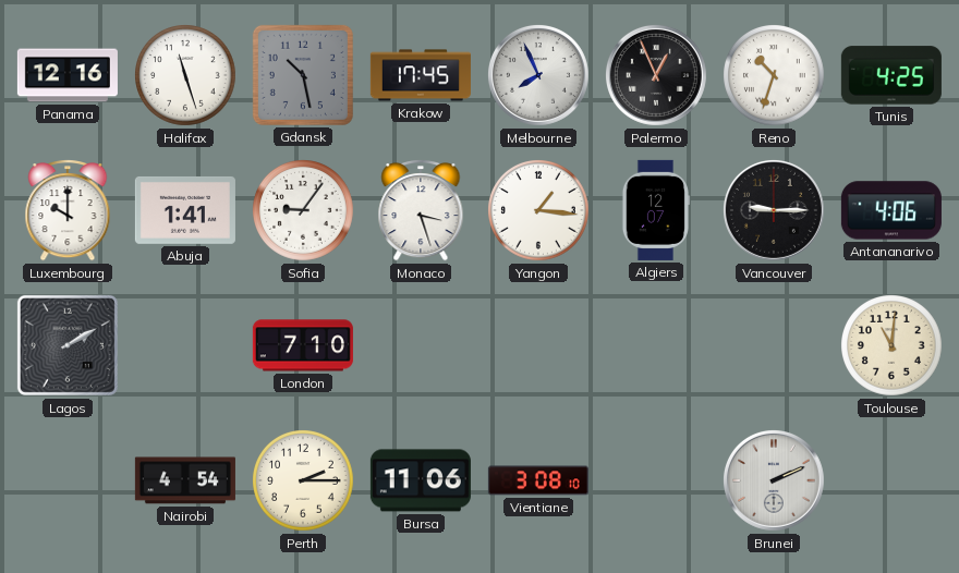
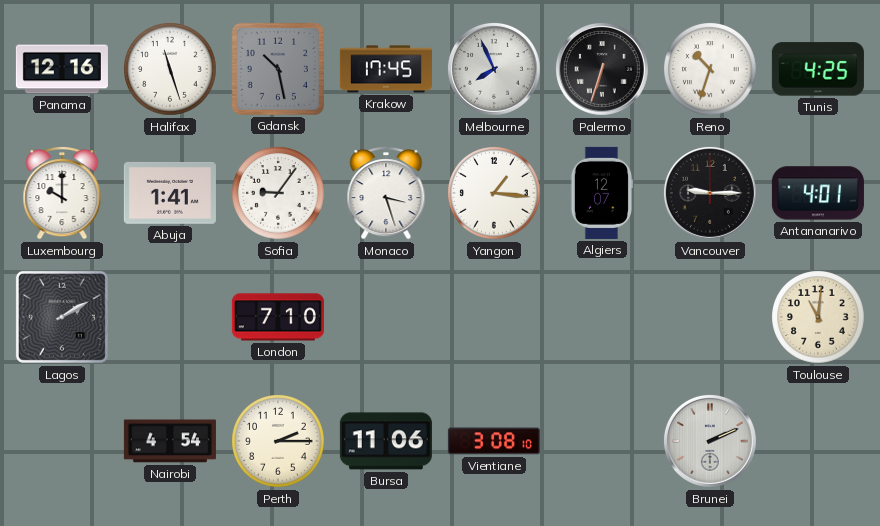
Palermo: 12:56 -> 6:33 (602, 69)
Antananarivo: 4:06 -> 4:01 (818, 193)
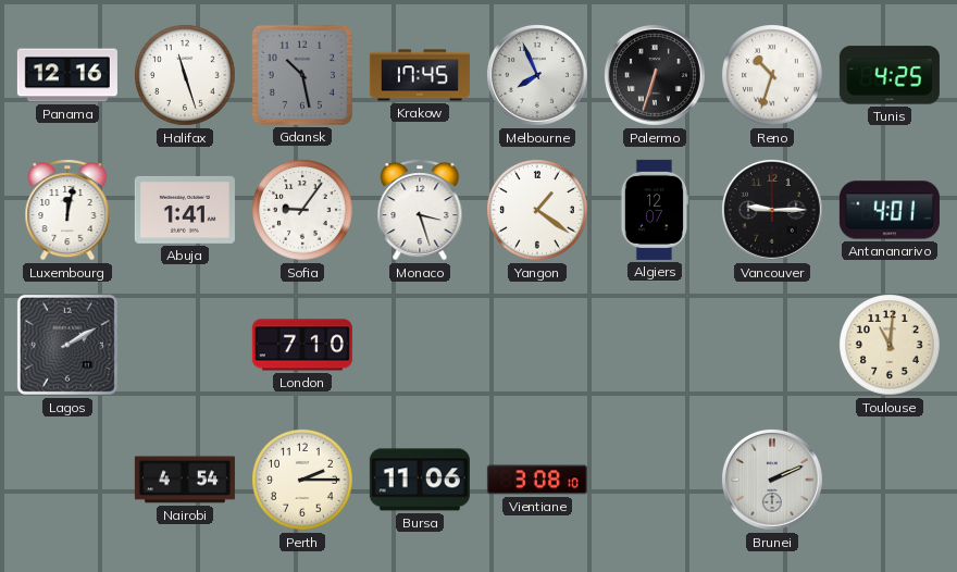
Luxembourg: 10:00 -> 12:02 (67, 211)
Yangon: 1:16 -> 1:21 (538, 211)
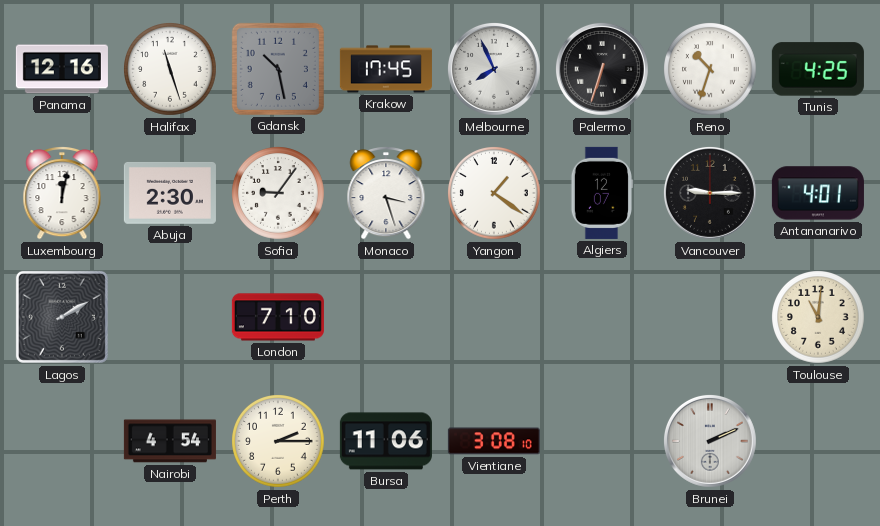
Abuja: 1:41 -> 2:30 (170, 193)
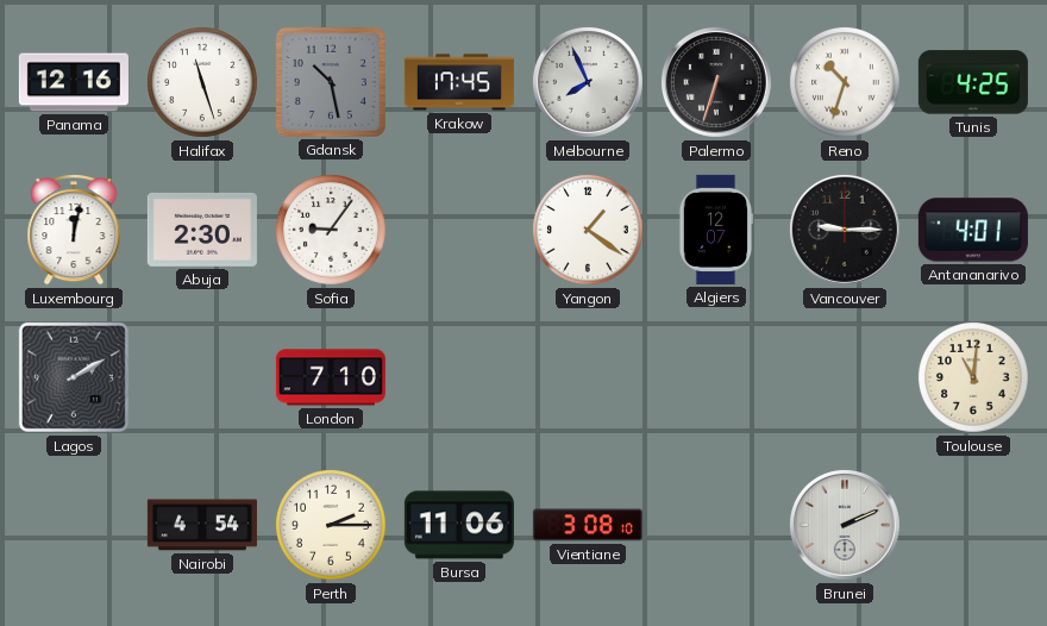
Monaco: 3:27 -> none (386, 194)
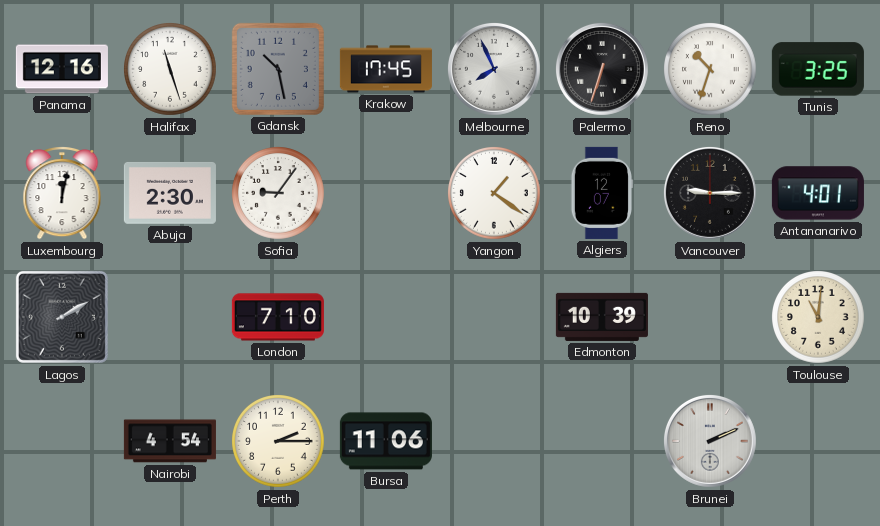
Tunis: 4:25 -> 3:25 (818, 69)
Edmonton: none -> 10:39 (602, 317)
Vientiane: 3:08 -> none (588, 525)
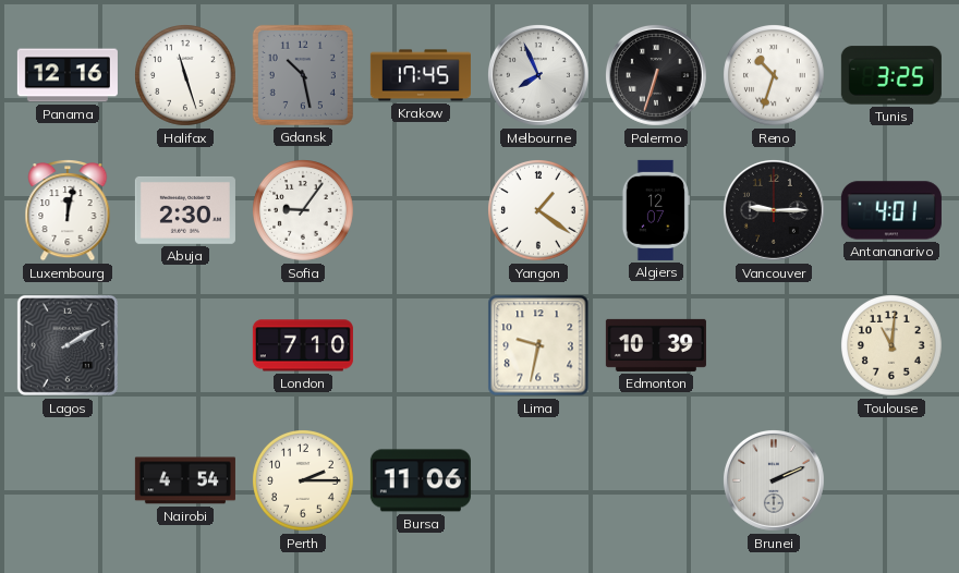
Lima: none -> 9:32 (538, 345)
